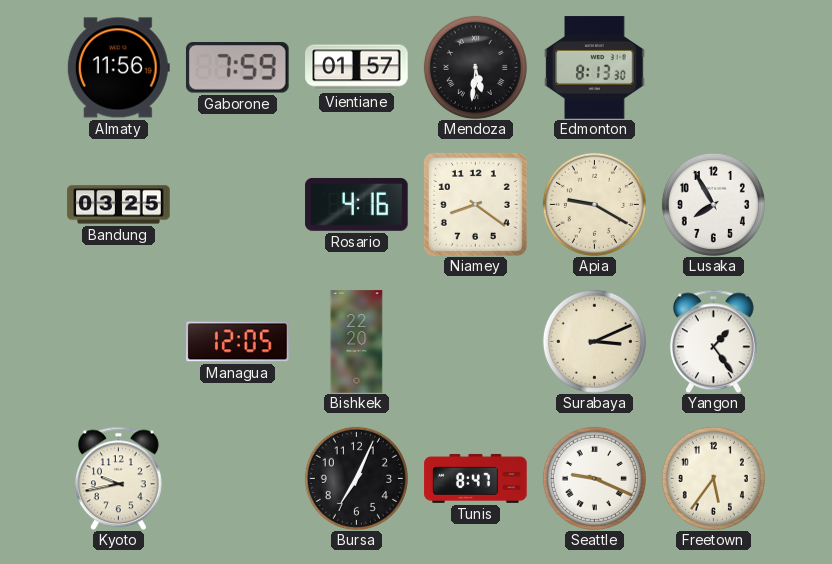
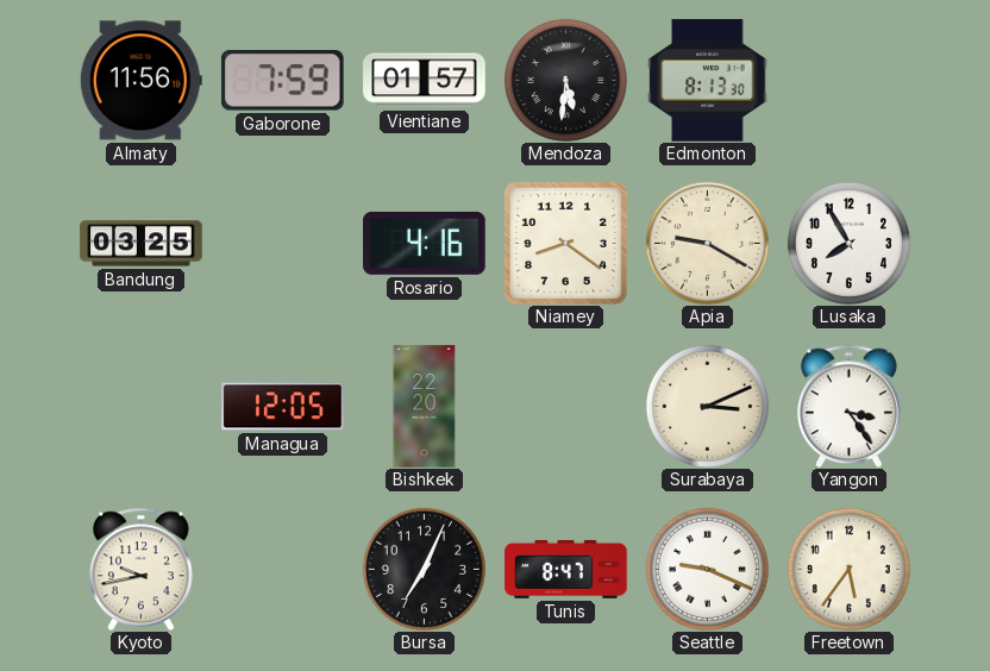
Yangon: 1:24 -> 3:24 (848, 406)
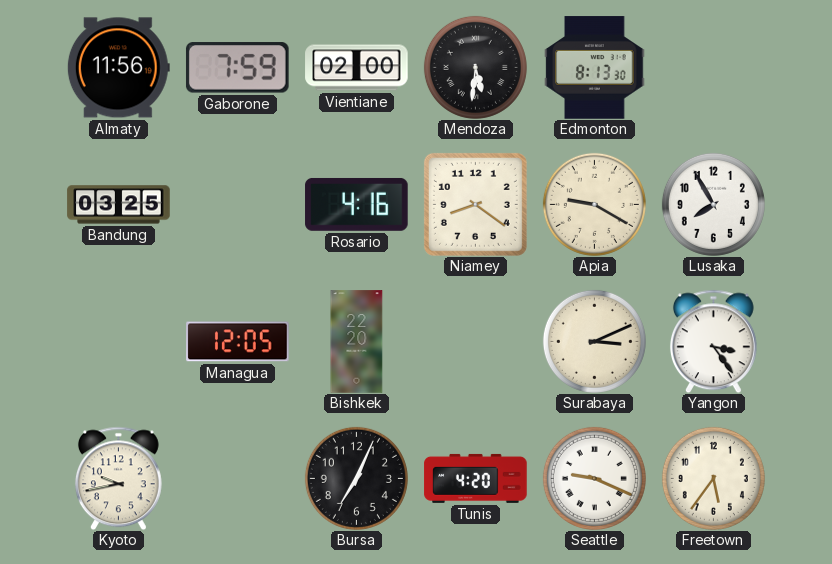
Vientiane: 01:57 -> 02:00 (357, 68)
Tunis: 8:47 -> 4:20 (476, 478)
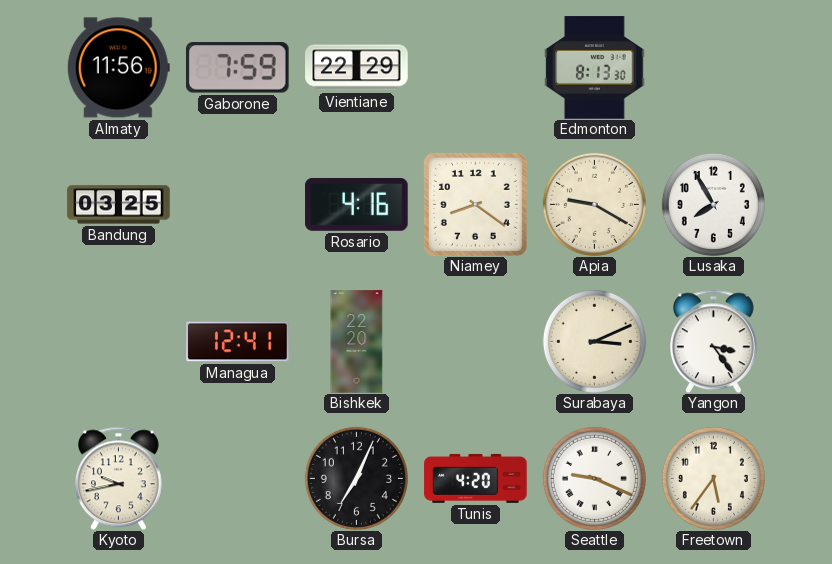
Vientiane: 02:00 -> 22:29 (357, 68)
Mendoza: 5:31 -> none (475, 67)
Managua: 12:05 -> 12:41 (238, 342)
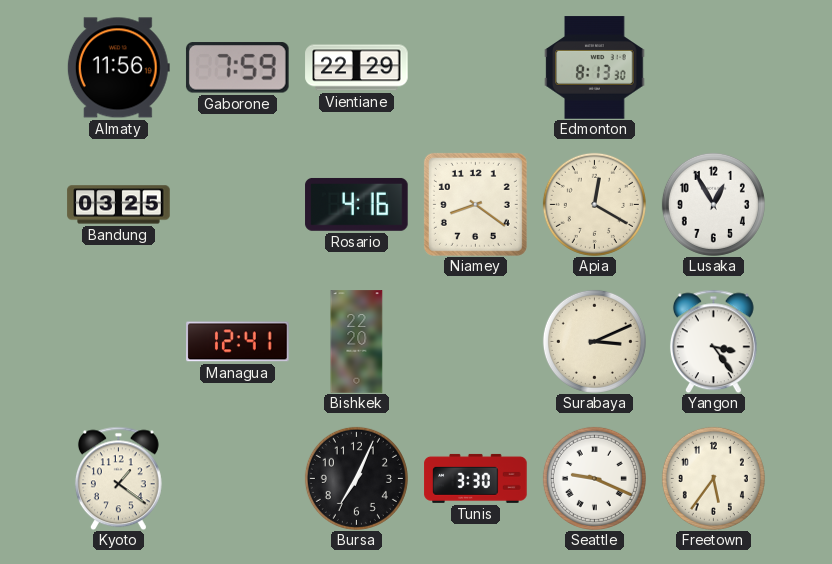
Apia: 9:20 -> 12:20 (594, 204)
Lusaka: 7:55 -> 12:55 (713, 204)
Kyoto: 9:43 -> 1:21 (118, 478)
Tunis: 4:20 -> 3:30 (476, 478)
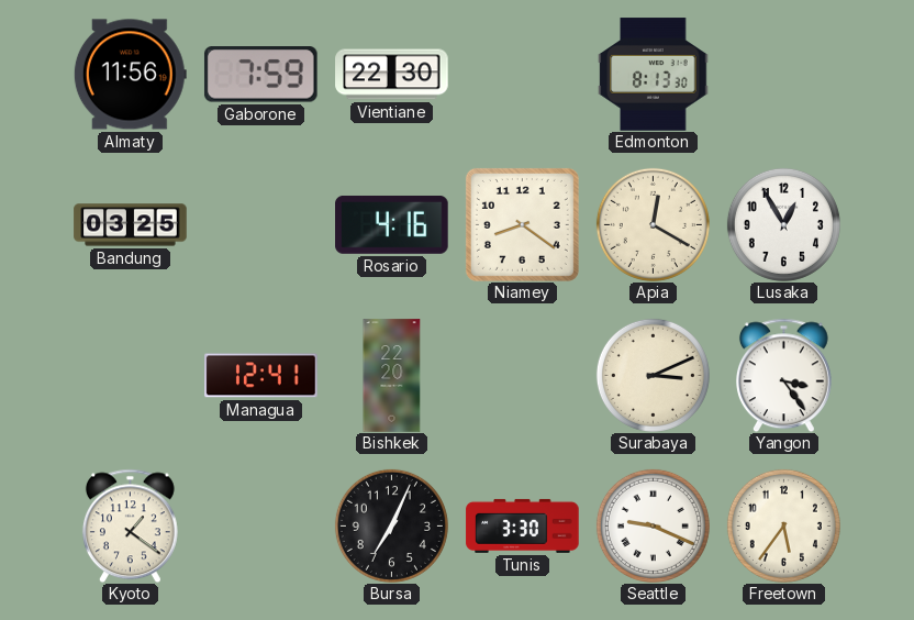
Vientiane: 22:29 -> 22:30 (392, 75)
